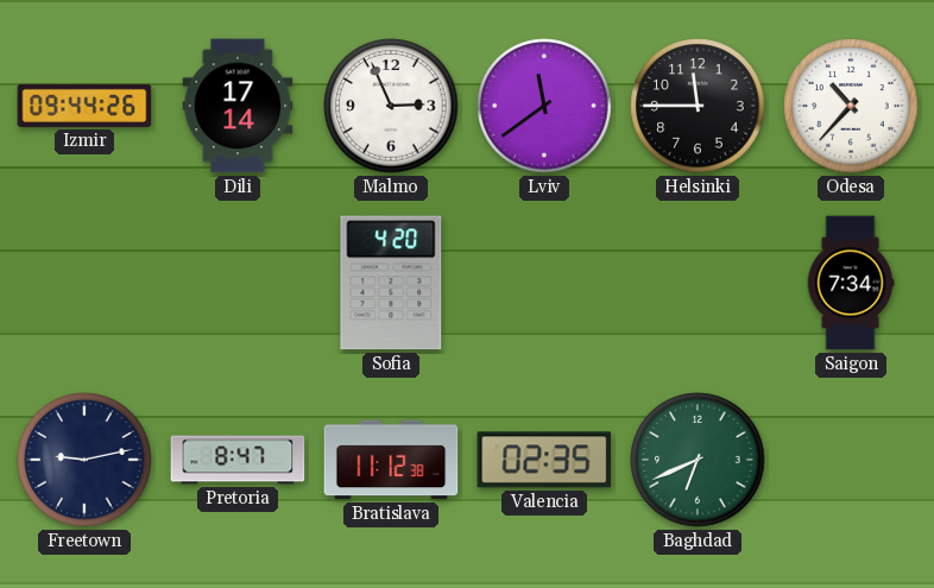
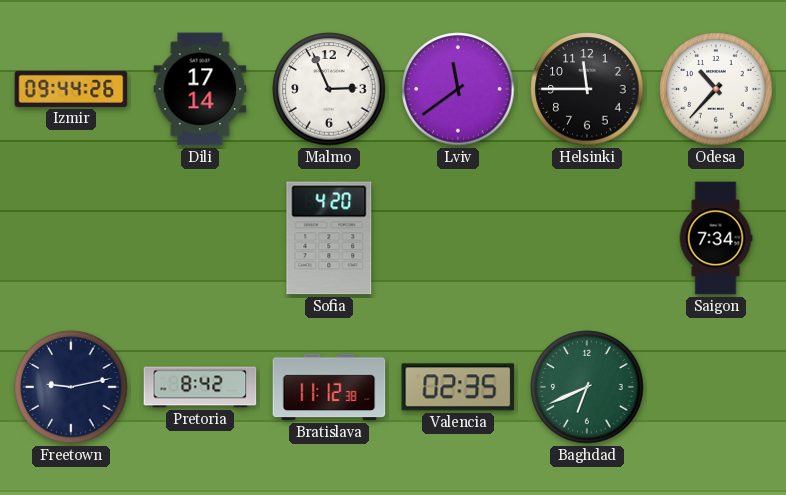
Pretoria: 8:47 -> 8:42 (200, 387)
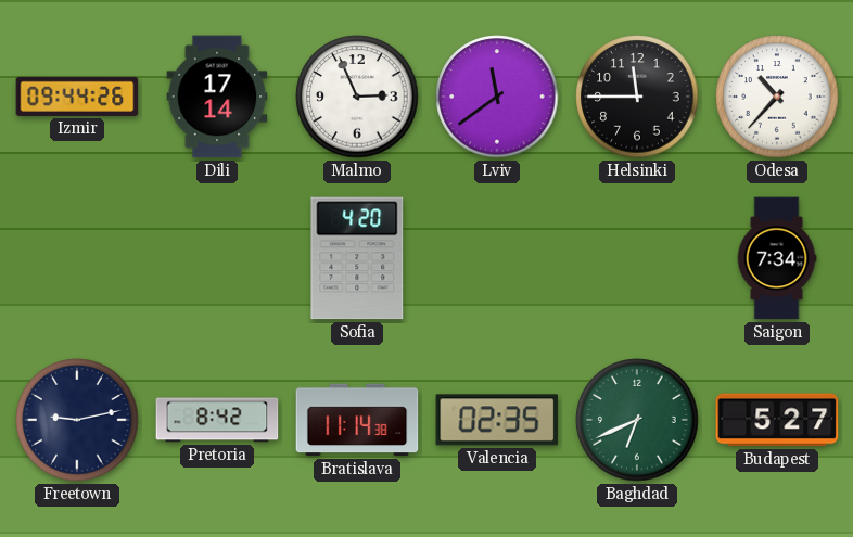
Bratislava: 11:12 -> 11:14 (357, 420)
Budapest: none -> 5:27 (777, 420)
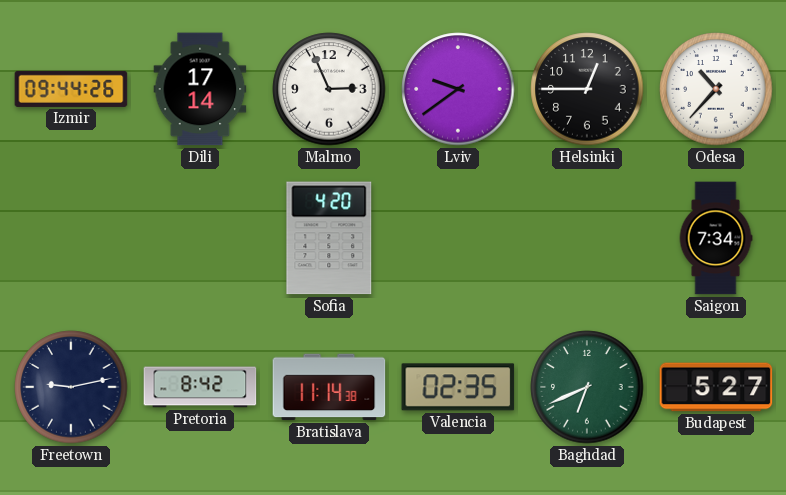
Lviv: 11:39 -> 9:39 (458, 89)
Helsinki: 11:45 -> 12:45 (587, 89)
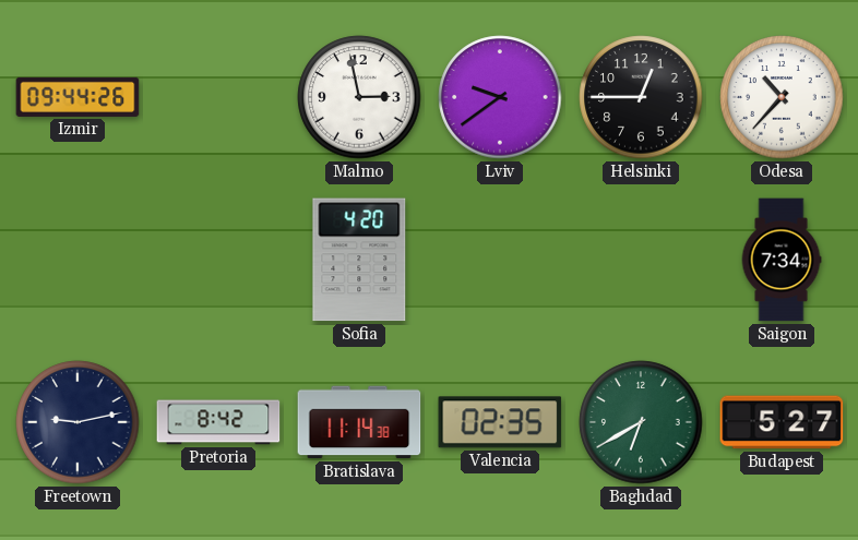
Dili: 17:14 -> none (200, 89)
Malmo: 2:56 -> 2:58 (359, 97)
Baghdad: 6:41 -> 6:40 (641, 422)
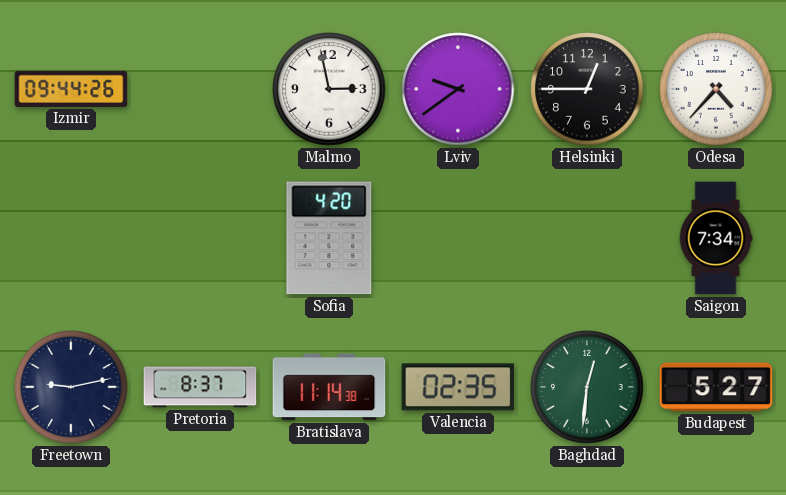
Odesa: 10:37 -> 4:37 (716, 89)
Pretoria: 8:42 -> 8:37 (200, 387)
Baghdad: 6:40 -> 12:31 (587, 387)
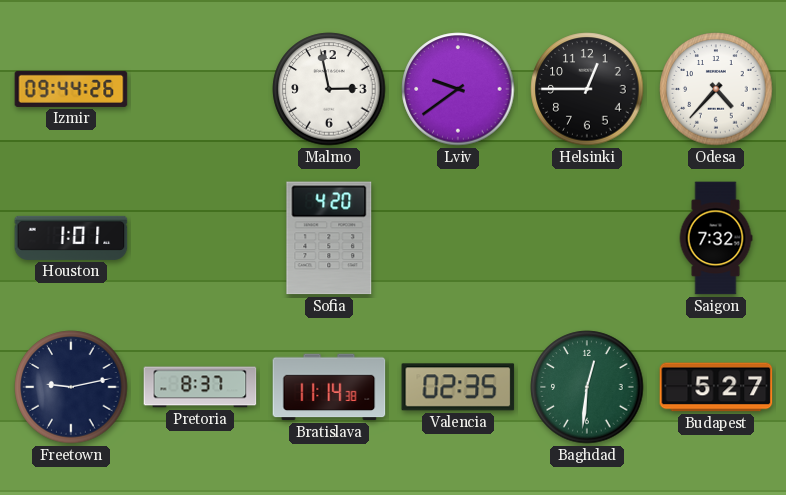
Houston: none -> 1:01 (71, 238)
Saigon: 7:34 -> 7:32 (716, 238)
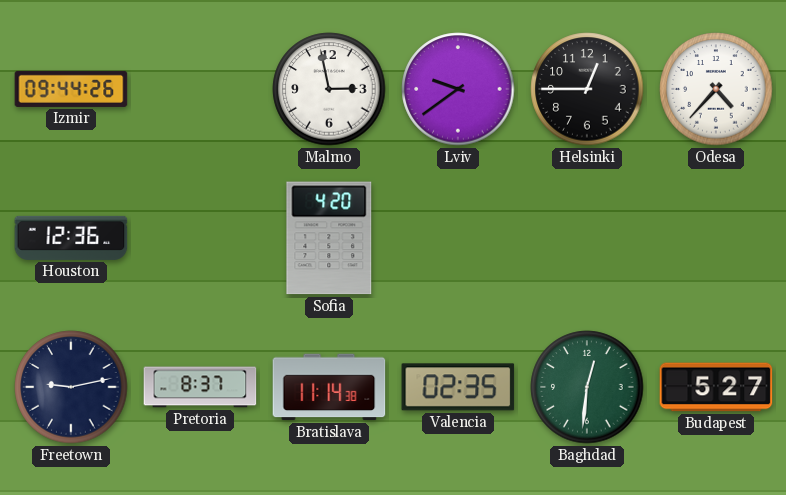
Houston: 1:01 -> 12:36 (71, 238)
Saigon: 7:32 -> none (716, 238)
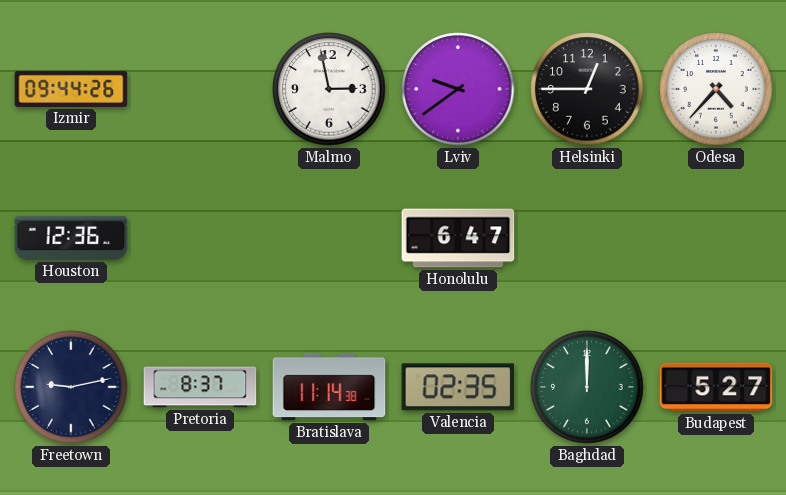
Sofia: 4:20 -> none (329, 238)
Honolulu: none -> 6:47 (458, 238)
Baghdad: 12:31 -> 12:00 (587, 387)
